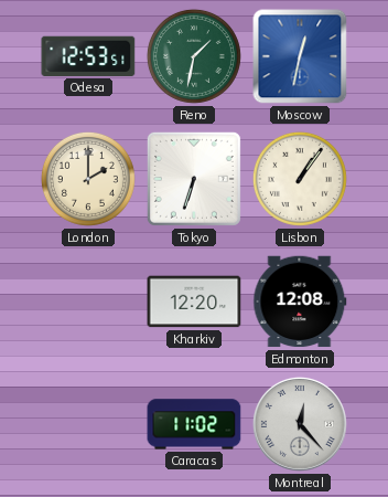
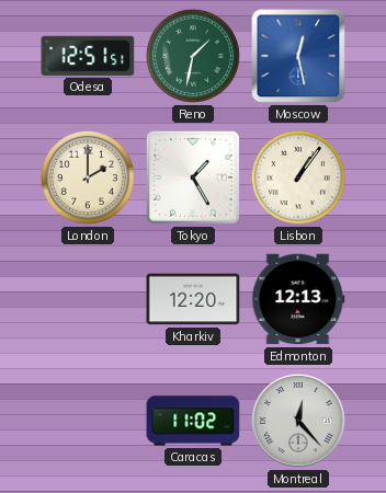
Odesa: 12:53 -> 12:51 (88, 56)
Moscow: 12:32 -> 12:28 (298, 56)
Tokyo: 6:33 -> 1:25 (193, 177)
Edmonton: 12:08 -> 12:13 (298, 299)
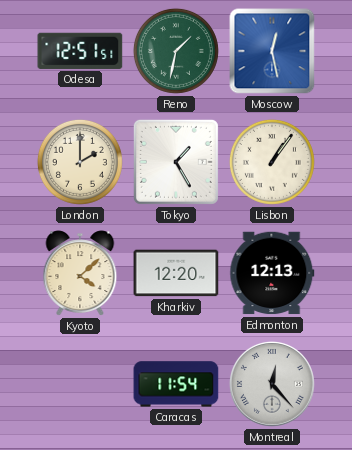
Kyoto: none -> 4:08 (80, 273)
Caracas: 11:02 -> 11:54 (176, 384)
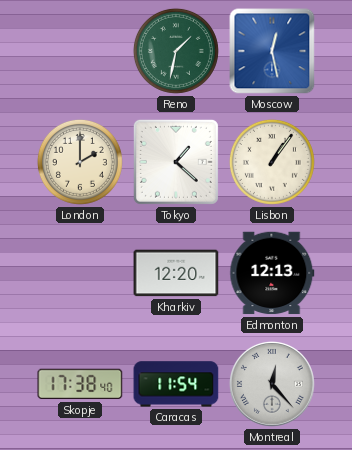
Odesa: 12:51 -> none (80, 51)
Tokyo: 1:25 -> 1:22 (176, 162)
Kyoto: 4:08 -> none (80, 273)
Skopje: none -> 17:38 (80, 384)
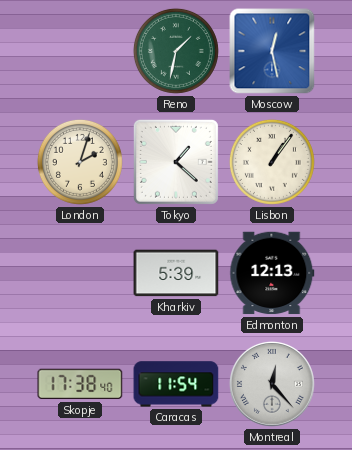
London: 2:00 -> 2:03 (80, 162)
Kharkiv: 12:20 -> 5:39 (176, 273)
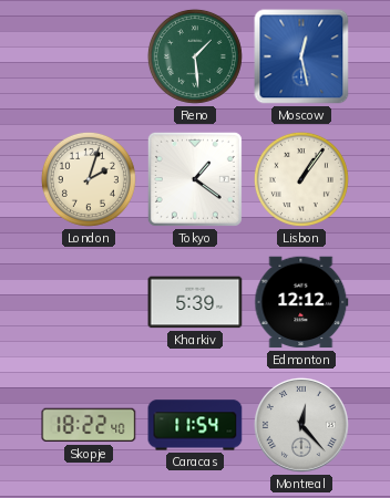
Reno: 1:32 -> 1:29 (195, 56)
Tokyo: 1:22 -> 1:21 (195, 179)
Edmonton: 12:13 -> 12:12 (301, 302)
Skopje: 17:38 -> 18:22 (89, 425)
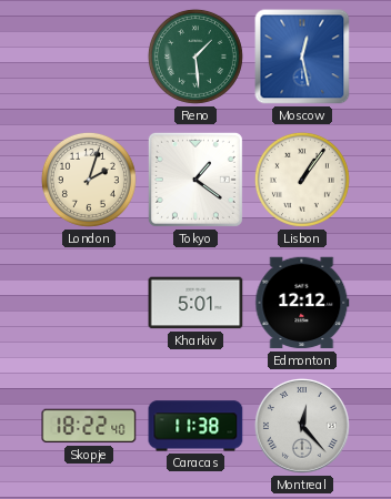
Kharkiv: 5:39 -> 5:01 (195, 303)
Caracas: 11:54 -> 11:38 (195, 426)
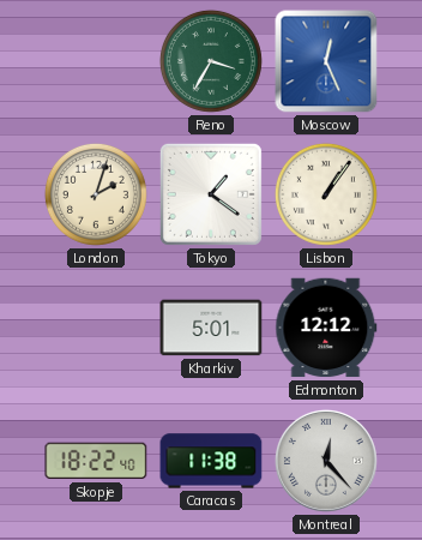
Reno: 1:29 -> 3:35 (211, 61)
Moscow: 12:28 -> 12:26 (326, 61)
